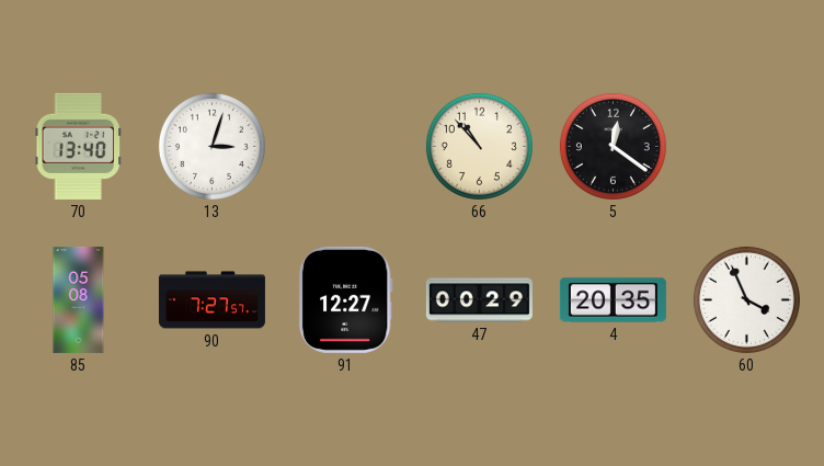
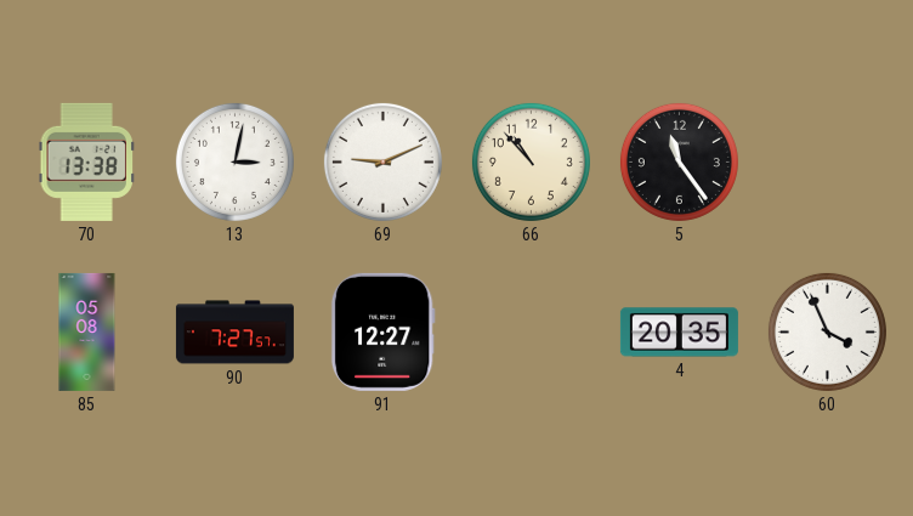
70: 13:40 -> 13:38 (86, 161)
13: 3:03 -> 3:02 (234, 161)
69: none -> 9:11 (382, 161)
5: 12:21 -> 11:24 (679, 161)
47: 00:29 -> none (479, 300)
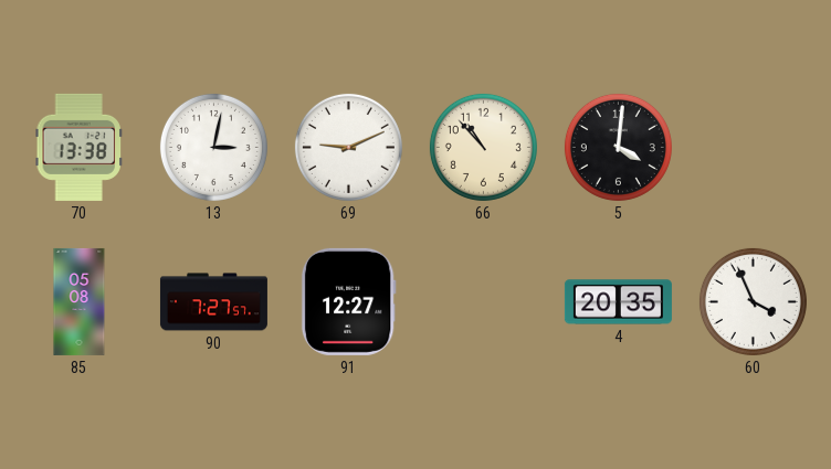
5: 11:24 -> 4:01 (618, 147)
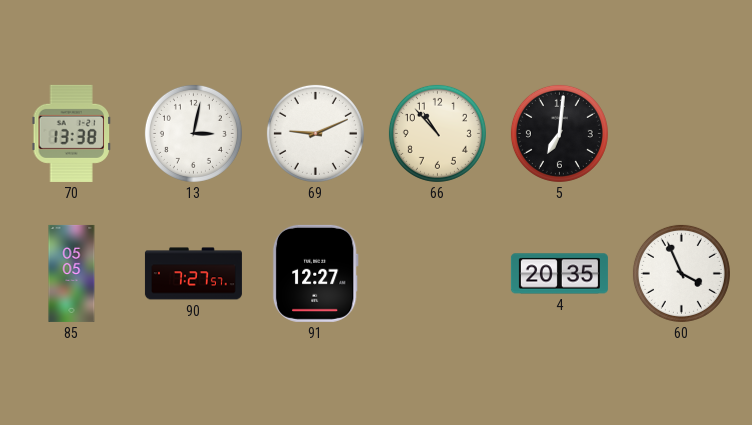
5: 4:01 -> 7:01 (559, 133)
85: 05:08 -> 05:05 (72, 273)
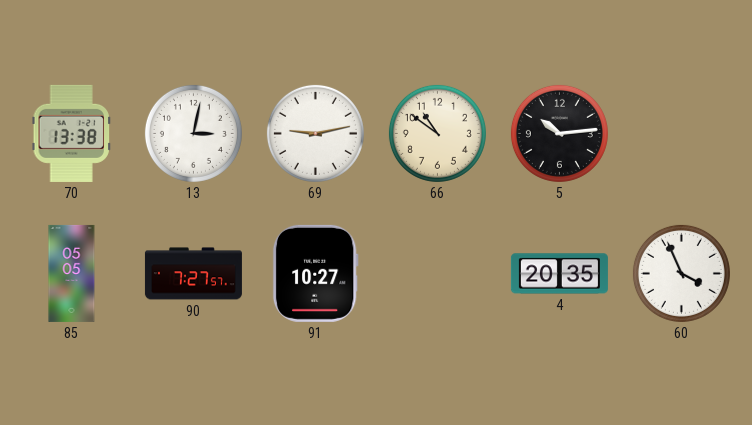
69: 9:11 -> 9:13 (315, 133)
66: 10:53 -> 10:51 (437, 133)
5: 7:01 -> 10:14 (559, 133)
91: 12:27 -> 10:27 (315, 273)
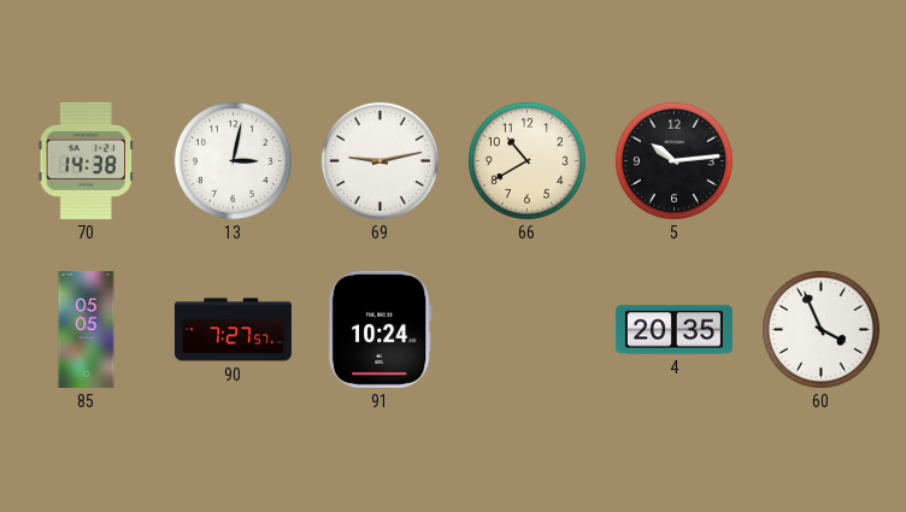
70: 13:38 -> 14:38 (86, 160)
66: 10:51 -> 10:40 (526, 160)
91: 10:27 -> 10:24 (380, 329)
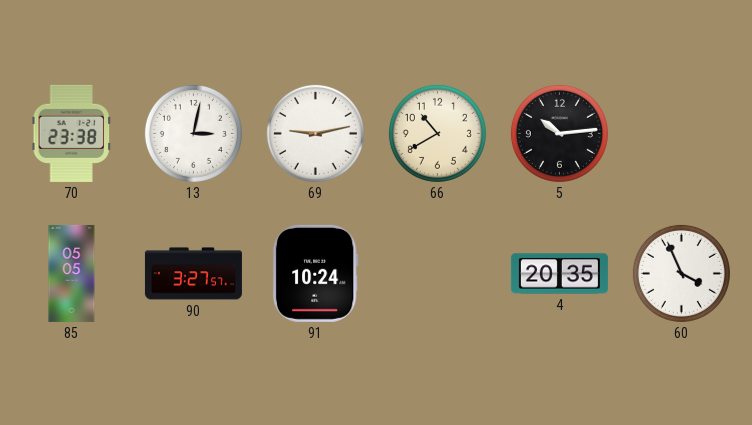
70: 14:38 -> 23:38 (71, 133)
90: 7:27 -> 3:27 (193, 274)
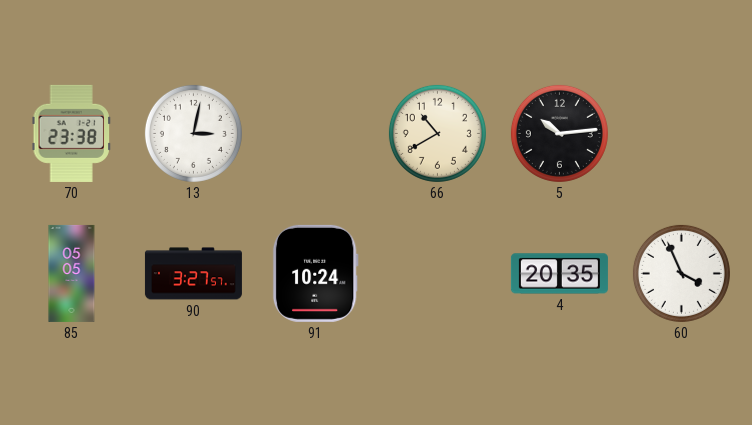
69: 9:13 -> none (315, 133)
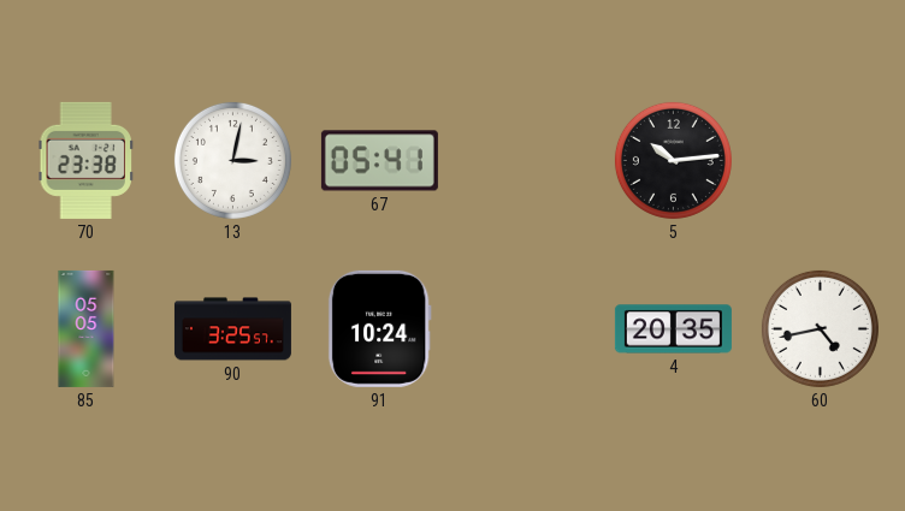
67: none -> 05:41 (379, 161)
66: 10:40 -> none (437, 133)
90: 3:27 -> 3:25 (232, 329)
60: 3:56 -> 4:43 (820, 328)
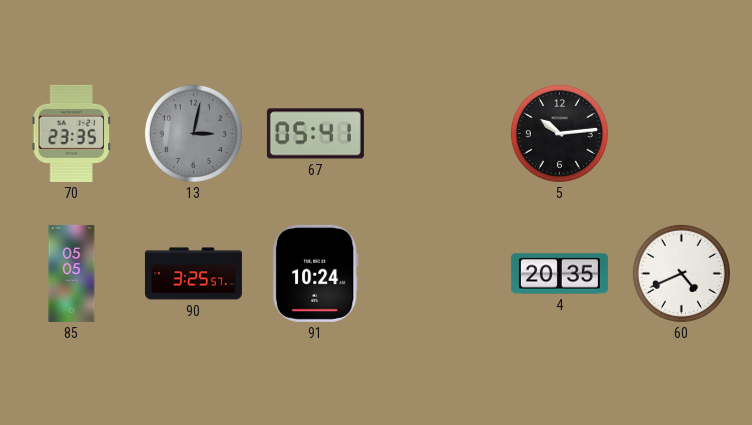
70: 23:38 -> 23:35 (71, 133)
13 dial: white -> grey (193, 133)
60: 4:43 -> 4:41 (681, 273)
